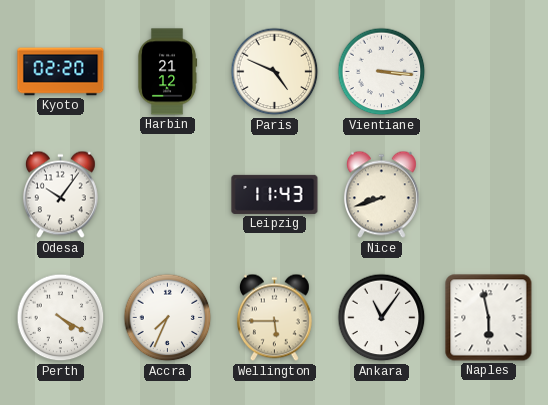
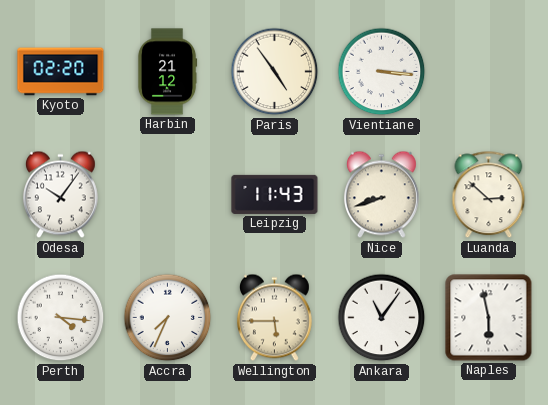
Paris: 4:49 -> 4:54 (275, 72)
Luanda: none -> 2:52 (489, 195)
Perth: 4:20 -> 4:16 (61, 318)
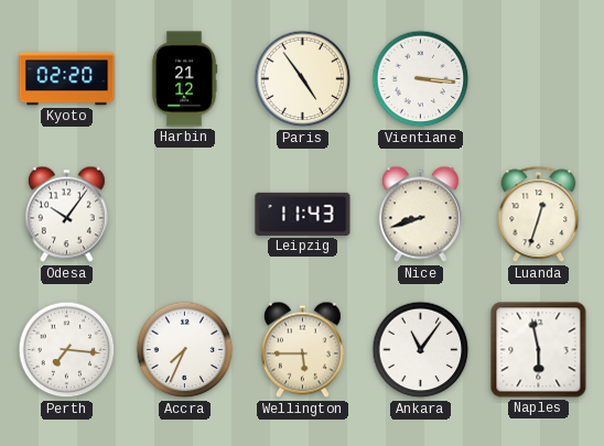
Luanda: 2:52 -> 12:33 (539, 215)
Perth: 4:16 -> 7:16 (67, 350)
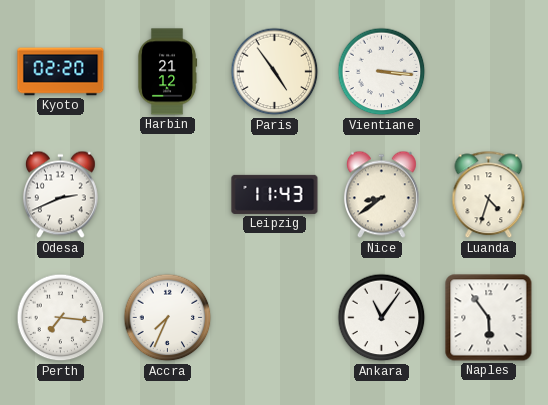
Odesa: 10:06 -> 2:41 (60, 195)
Nice: 8:42 -> 8:39 (381, 195)
Luanda: 12:33 -> 4:33 (489, 195)
Wellington: 5:45 -> none (302, 350)
Naples: 5:58 -> 5:54 (489, 318)
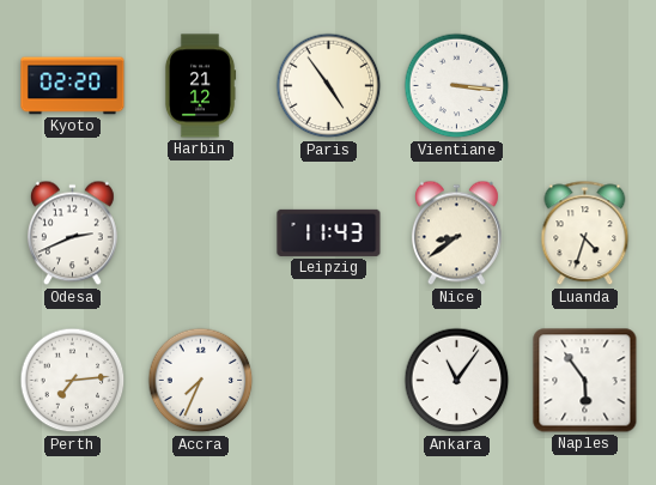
Perth: 7:16 -> 7:14 (73, 381)
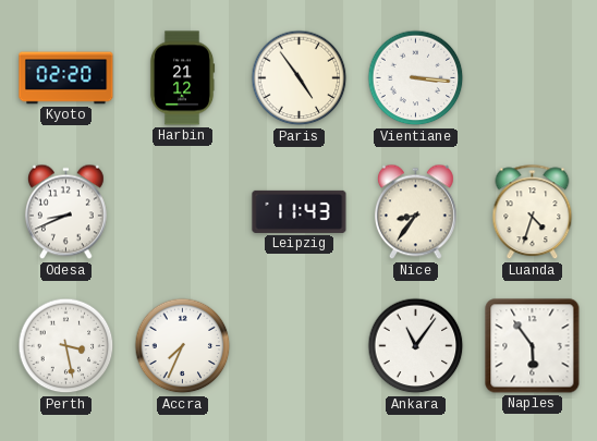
Odesa: 2:41 -> 8:41 (65, 212)
Nice: 8:39 -> 8:36 (415, 212)
Perth: 7:14 -> 3:28 (66, 346)
